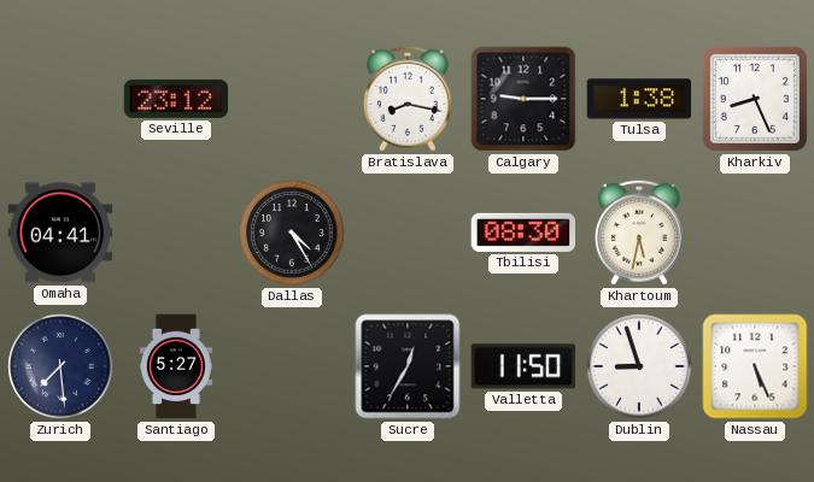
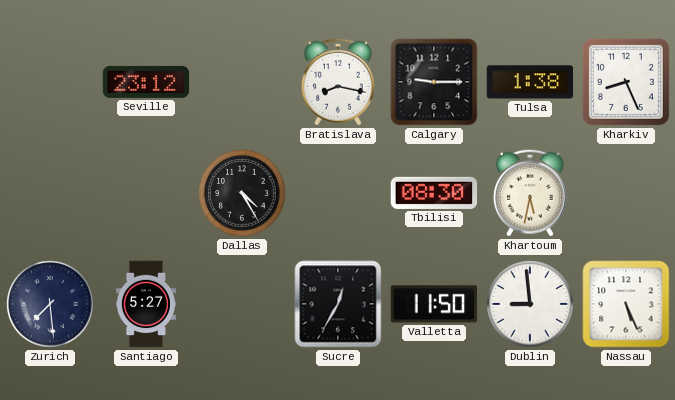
Omaha: 04:41 -> none (60, 233)
Dublin: 8:57 -> 8:59 (530, 304)
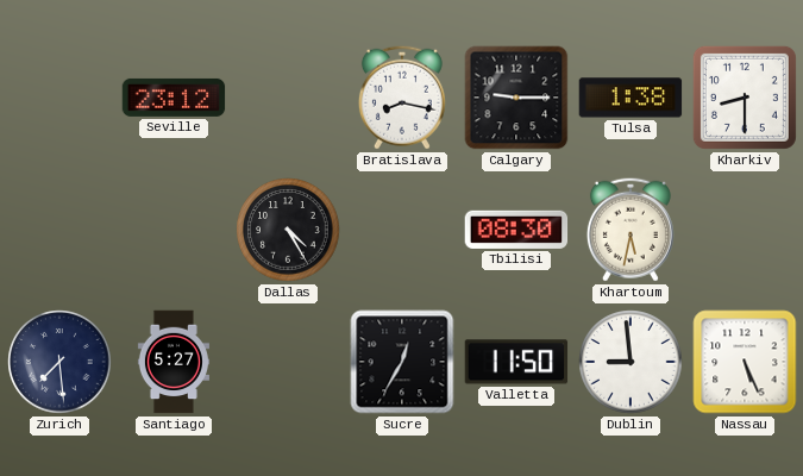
Kharkiv: 8:26 -> 8:30 (745, 98)
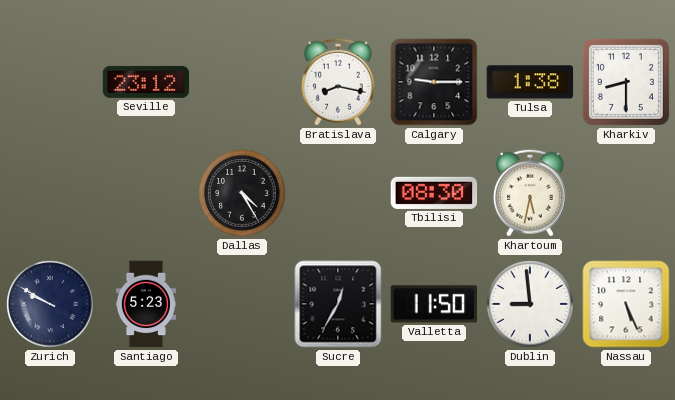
Zurich: 7:29 -> 9:50 (50, 304)
Santiago: 5:27 -> 5:23 (146, 304)
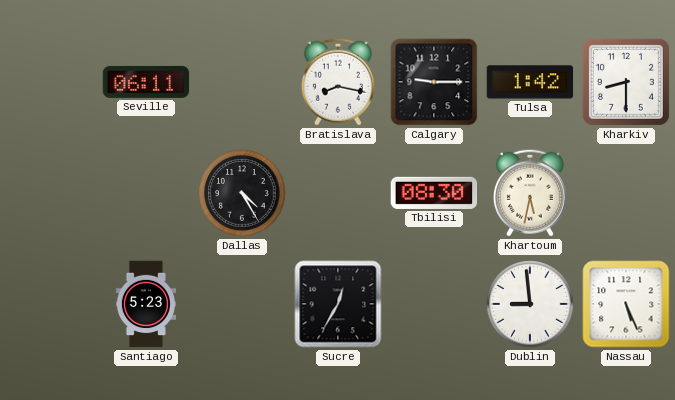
Seville: 23:12 -> 06:11 (146, 82)
Tulsa: 1:38 -> 1:42 (530, 82)
Zurich: 9:50 -> none (50, 304)
Valletta: 11:50 -> none (434, 304)
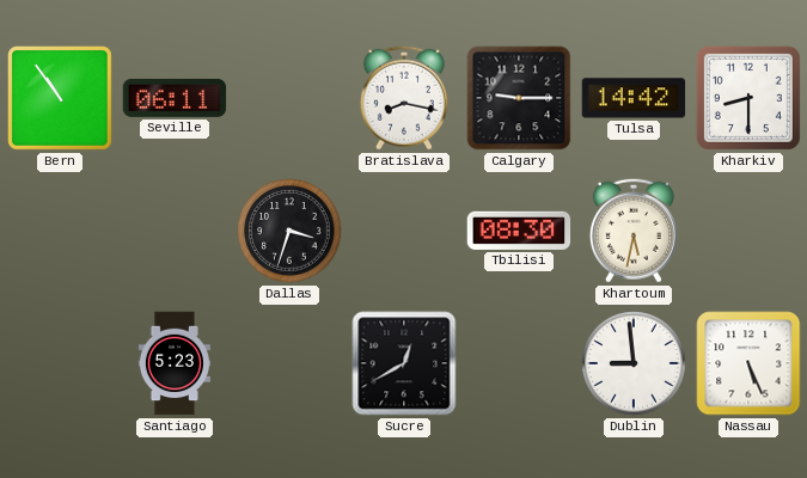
Bern: none -> 10:54 (61, 99)
Tulsa: 1:42 -> 14:42 (634, 98)
Dallas: 4:25 -> 3:33 (289, 231)
Sucre: 12:35 -> 12:40 (404, 363)
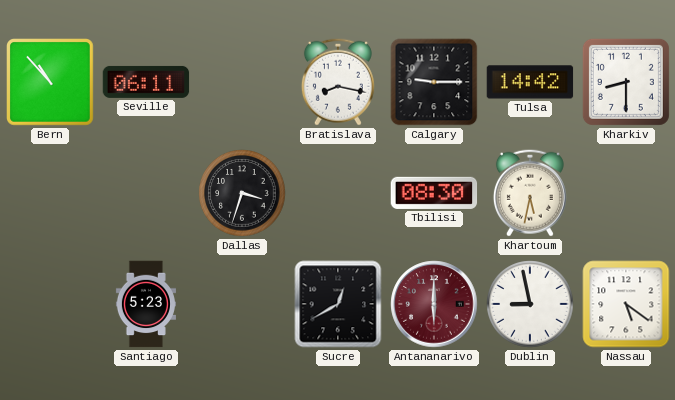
Bern: 10:54 -> 10:53 (51, 83)
Antananarivo: none -> 6:00 (434, 304)
Dublin: 8:59 -> 8:58 (530, 304)
Nassau: 5:26 -> 5:21 (626, 304)
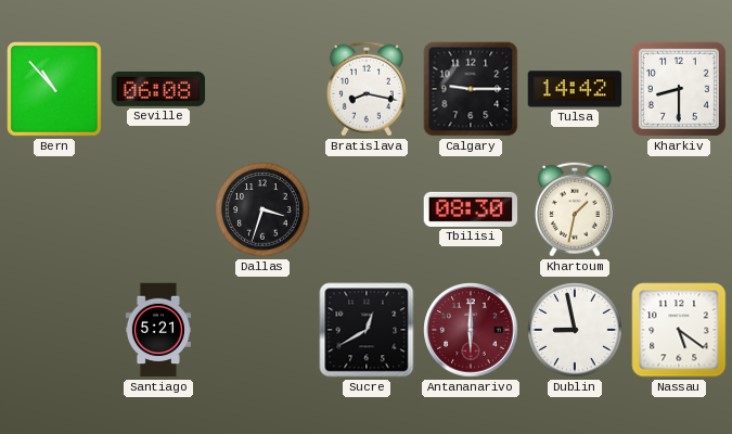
Seville: 06:11 -> 06:08 (158, 89)
Khartoum: 5:32 -> 1:32 (575, 209)
Santiago: 5:23 -> 5:21 (158, 330)
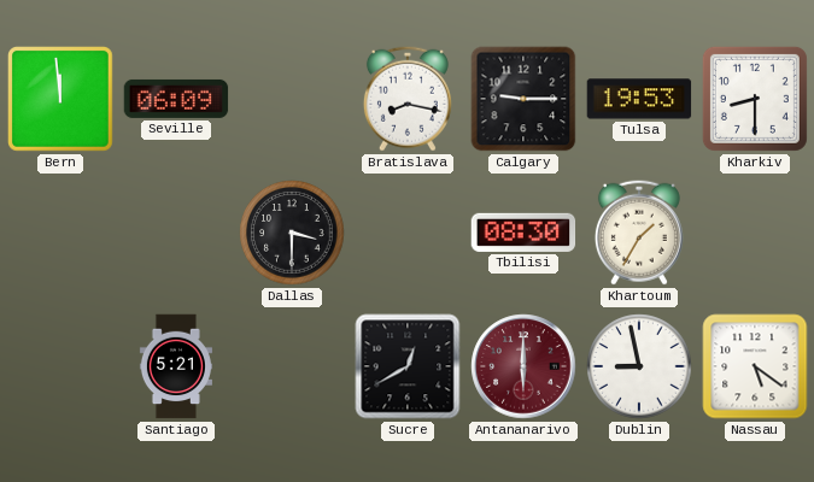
Bern: 10:53 -> 11:59 (62, 100)
Seville: 06:08 -> 06:09 (176, 99)
Tulsa: 14:42 -> 19:53 (639, 99)
Dallas: 3:33 -> 3:30 (292, 233)
Khartoum: 1:32 -> 1:35 (639, 233)
